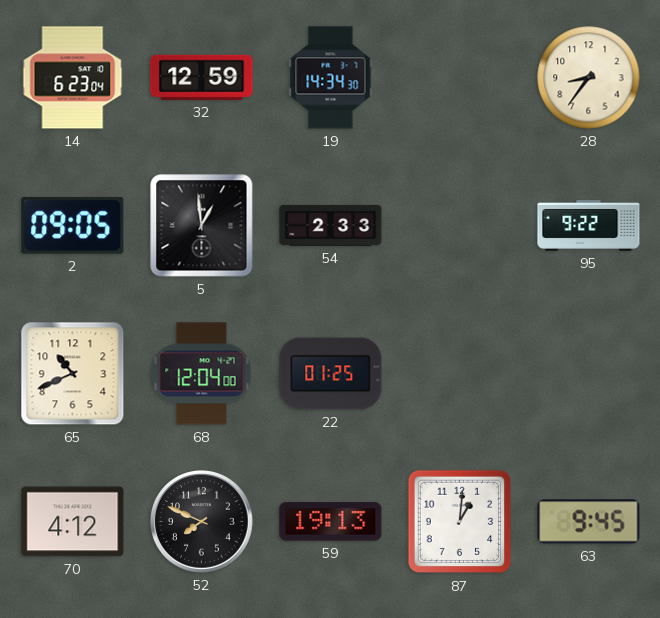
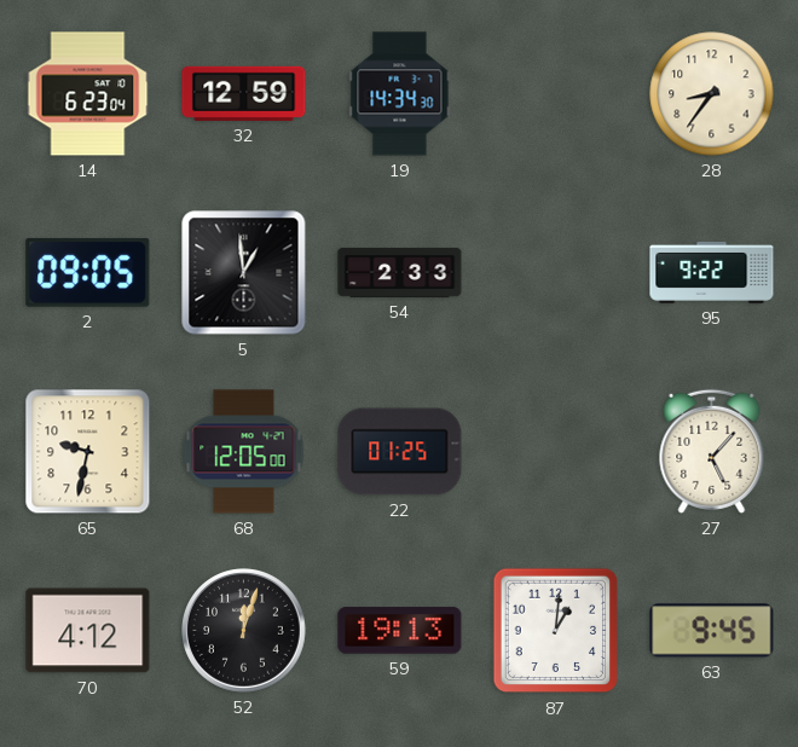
65: 10:41 -> 9:32 (88, 452)
68: 12:04 -> 12:05 (244, 452)
27: none -> 5:07 (712, 451)
52: 7:49 -> 12:03 (244, 631)
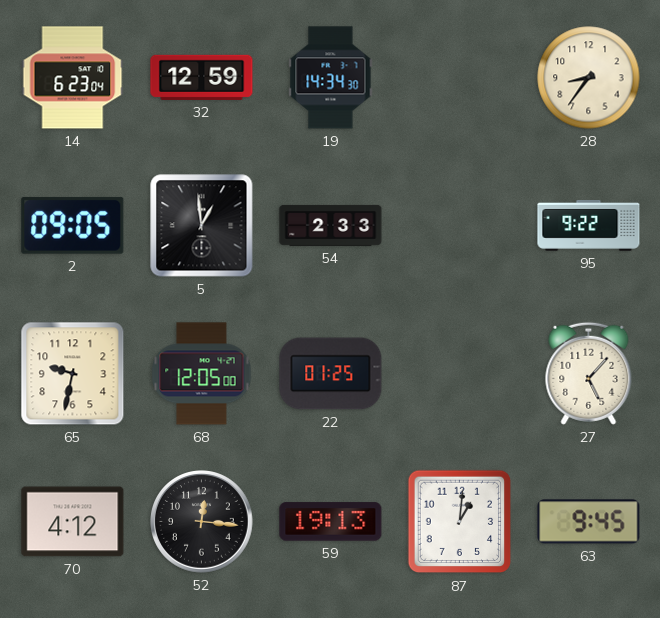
52: 12:03 -> 12:16 (202, 522)
